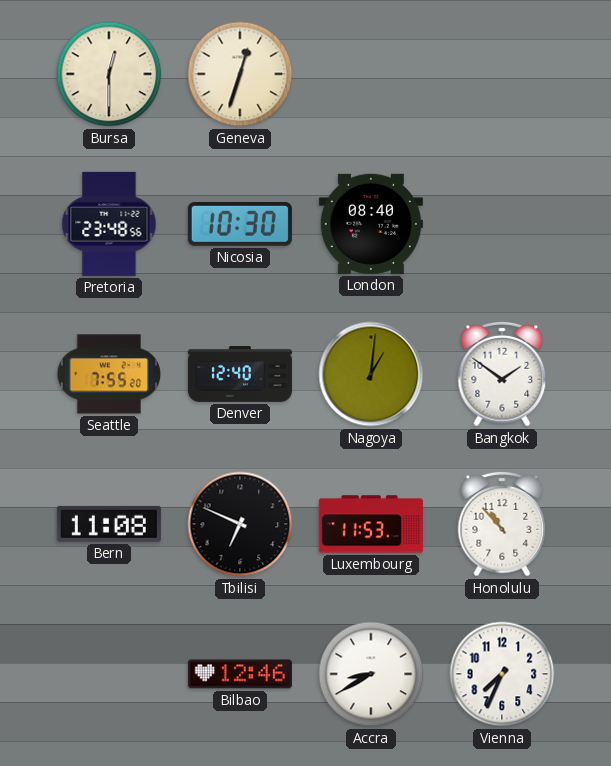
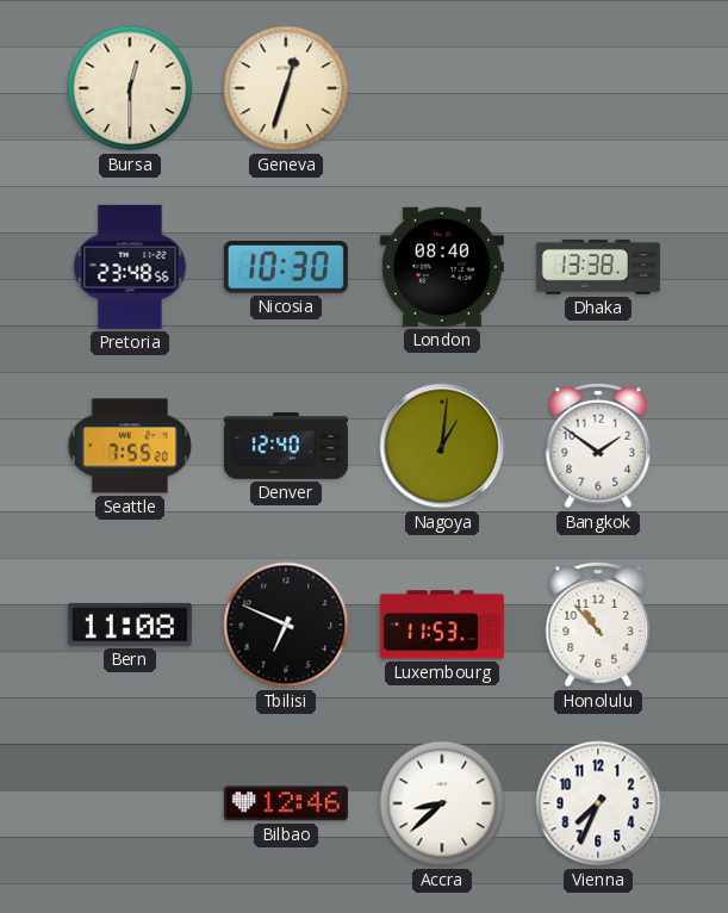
Dhaka: none -> 13:38 (598, 267)
Accra: 8:40 -> 8:38 (442, 803)
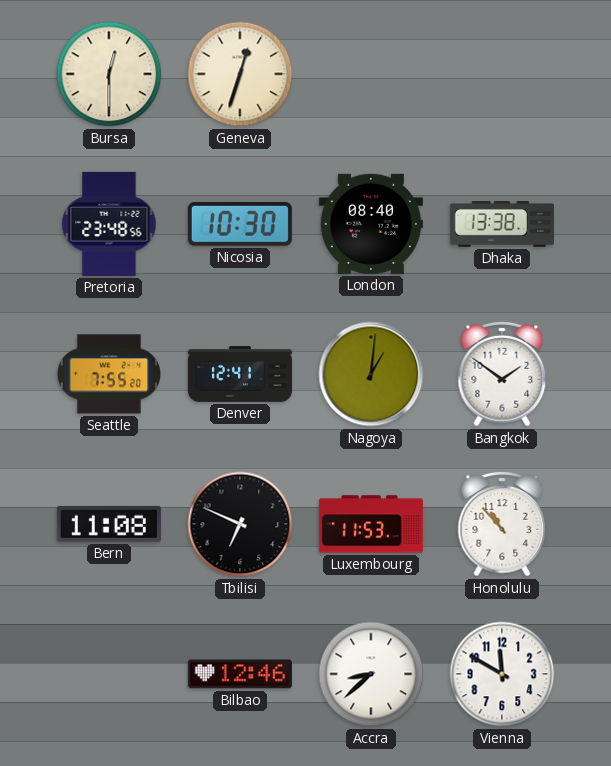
Denver: 12:40 -> 12:41 (240, 375)
Vienna: 7:34 -> 11:50 (502, 674)
